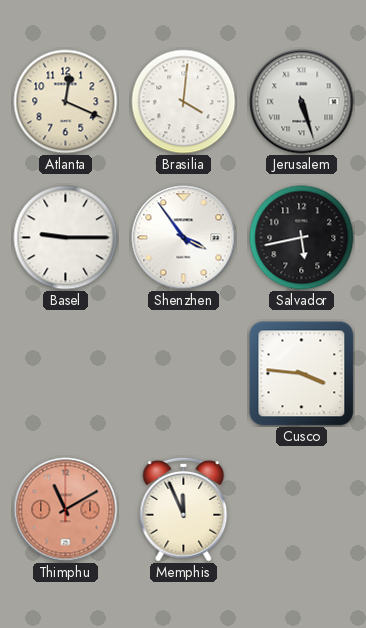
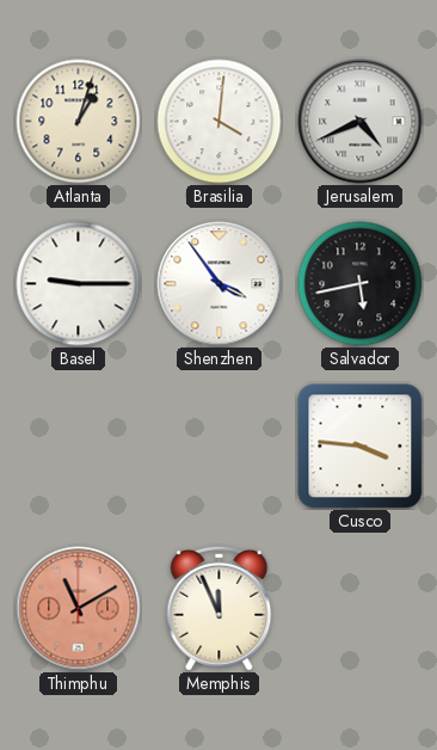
Atlanta: 12:19 -> 1:03 (79, 122)
Jerusalem: 5:27 -> 4:41 (361, 122)
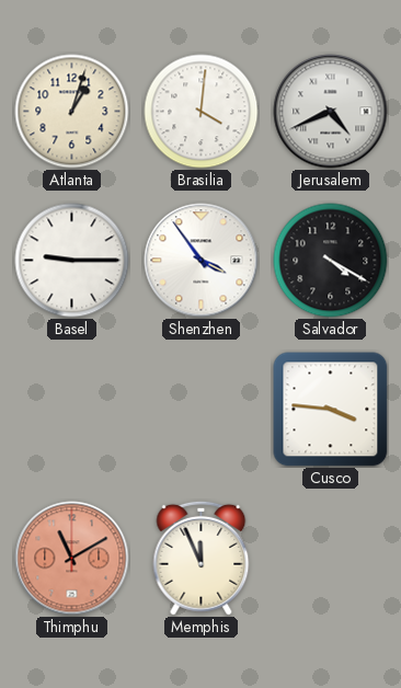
Salvador: 5:43 -> 4:20 (331, 261)
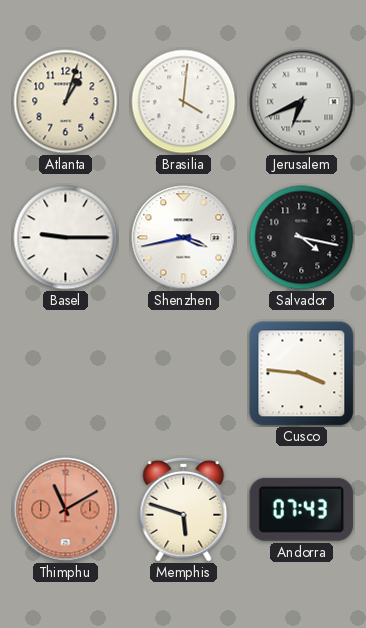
Jerusalem: 4:41 -> 6:41 (302, 102)
Shenzhen: 3:54 -> 3:43 (184, 238)
Salvador: 4:20 -> 4:17 (302, 238)
Memphis: 11:56 -> 5:48 (184, 509)
Andorra: none -> 07:43 (302, 509)
